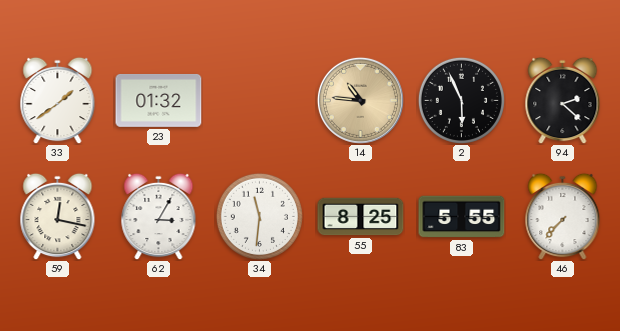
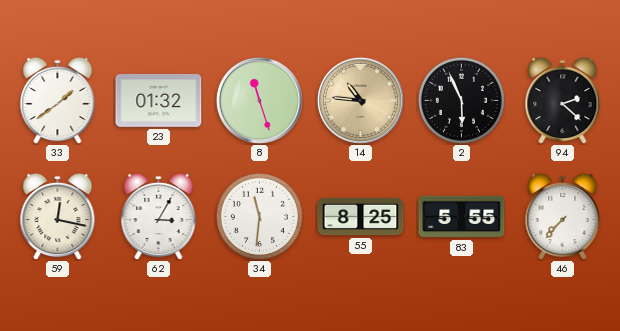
8: none -> 11:27 (259, 100)
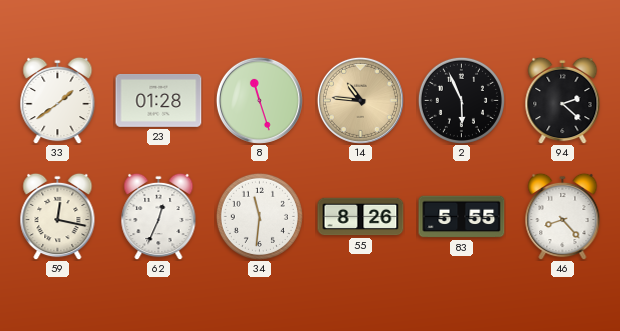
23: 01:32 -> 01:28 (159, 100)
62: 3:05 -> 12:34 (159, 216)
55: 8:25 -> 8:26 (361, 217)
46: 7:37 -> 8:23 (563, 216)
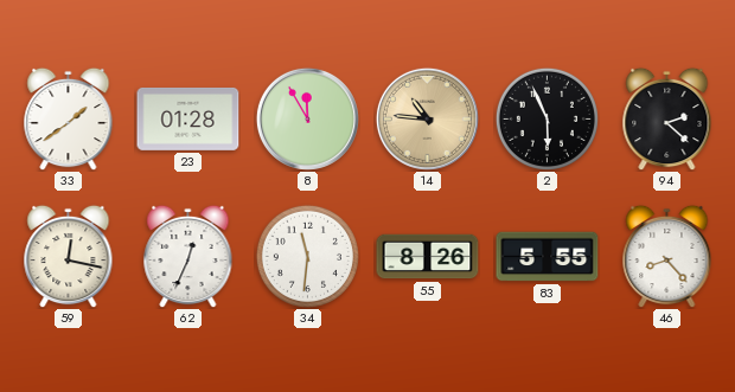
8: 11:27 -> 11:55 (307, 118)
